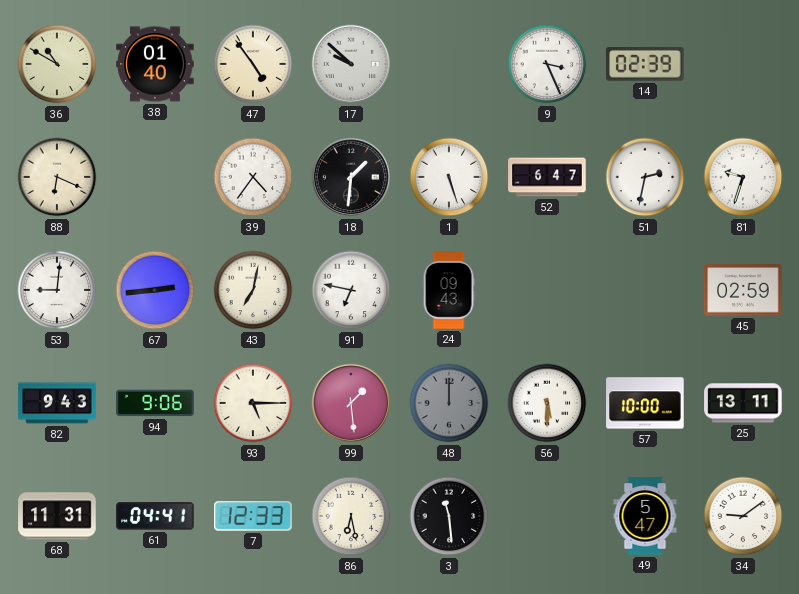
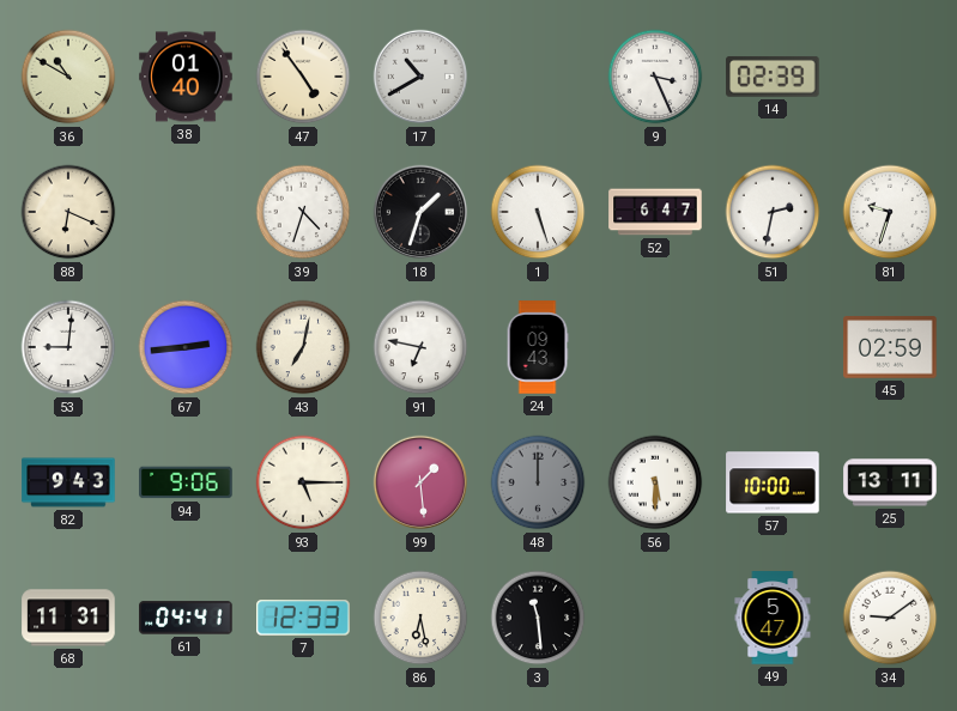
17: 9:52 -> 10:40 (420, 77)
39: 4:36 -> 4:33 (303, 212)
18: 1:31 -> 1:33 (420, 212)
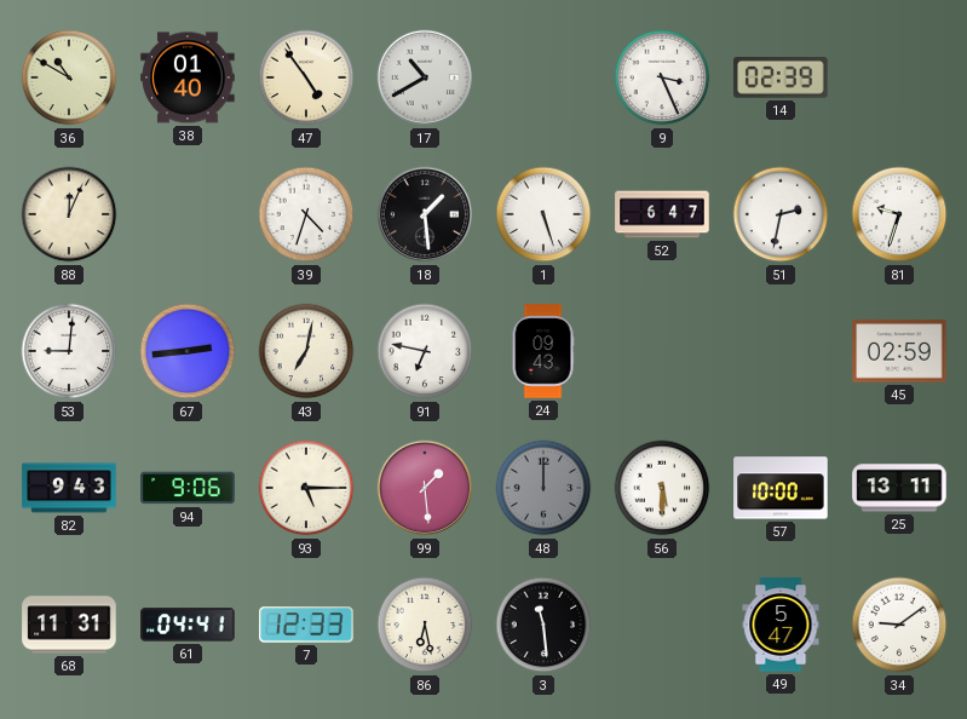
88: 6:19 -> 12:04 (69, 214)
18: 1:33 -> 1:29 (425, 214)
